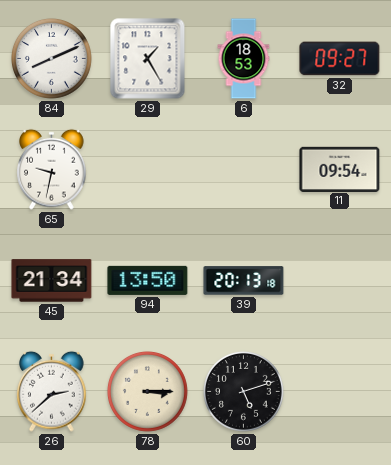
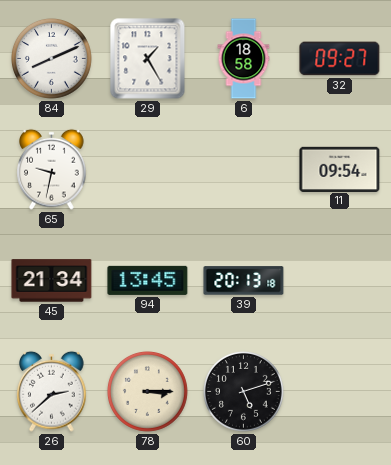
6: 18:53 -> 18:58 (244, 59)
94: 13:50 -> 13:45 (148, 280)
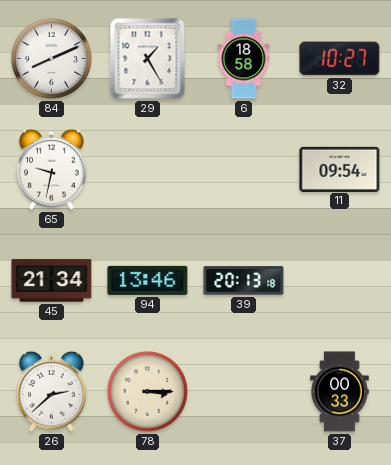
32: 09:27 -> 10:27 (340, 59)
94: 13:45 -> 13:46 (148, 280)
60: 5:12 -> none (243, 391)
37: none -> 00:33 (340, 392)
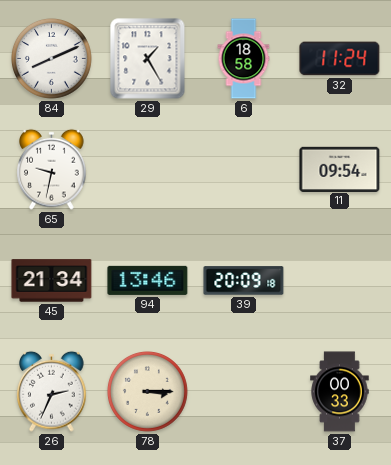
32: 10:27 -> 11:24 (340, 59)
39: 20:13 -> 20:09 (244, 281)
26: 2:38 -> 2:34 (52, 391)
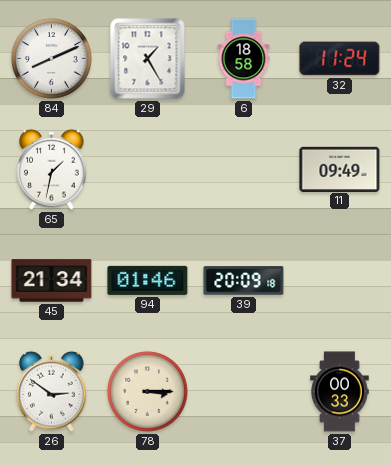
65: 9:32 -> 1:32 (52, 169)
11: 09:54 -> 09:49 (340, 169)
94: 13:46 -> 01:46 (148, 280)
26: 2:34 -> 2:51 (52, 391)
